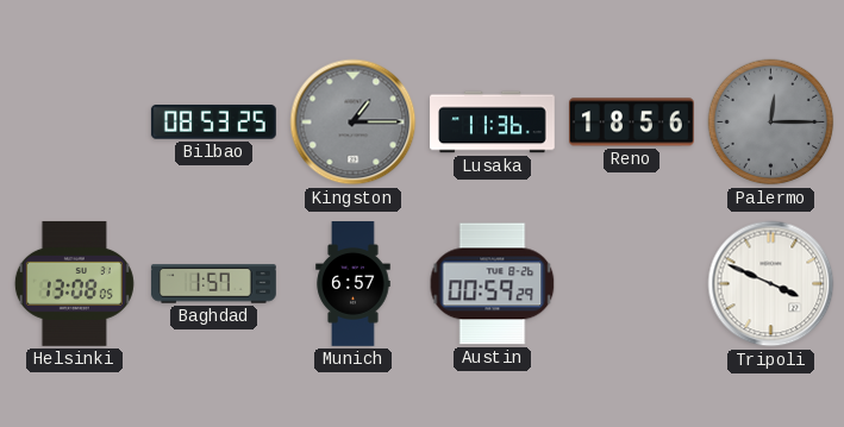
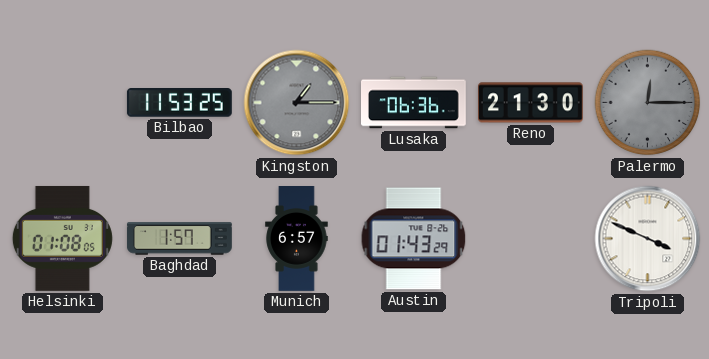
Bilbao: 08:53 -> 11:53 (179, 103)
Lusaka: 11:36 -> 06:36 (414, 103)
Reno: 18:56 -> 21:30 (530, 103)
Helsinki: 13:08 -> 01:08 (62, 238)
Austin: 00:59 -> 01:43 (414, 239)
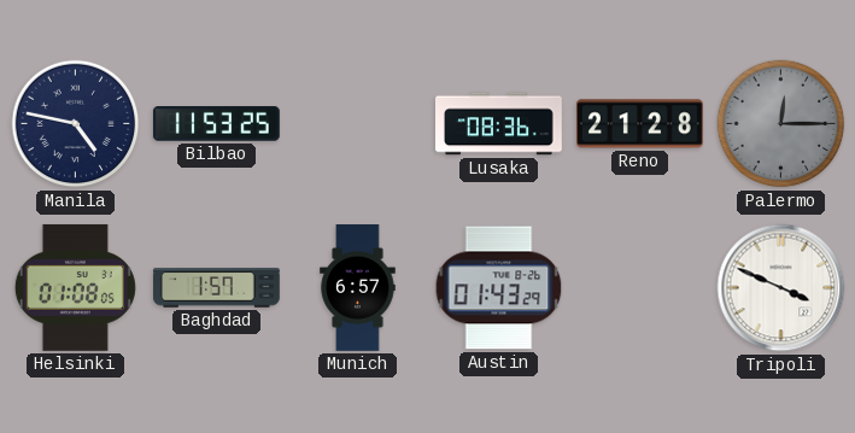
Manila: none -> 4:47 (76, 124)
Kingston: 1:15 -> none (297, 103)
Lusaka: 06:36 -> 08:36 (499, 124)
Reno: 21:30 -> 21:28 (639, 124)
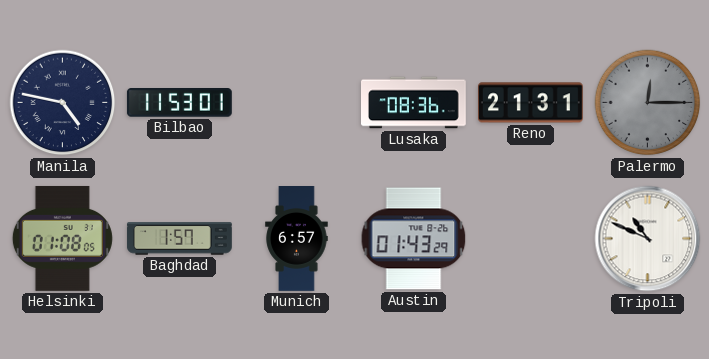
Bilbao: 11:53:25 -> 11:53:01 (179, 103)
Reno: 21:28 -> 21:31 (530, 103)
Tripoli: 3:49 -> 10:49 (648, 239)
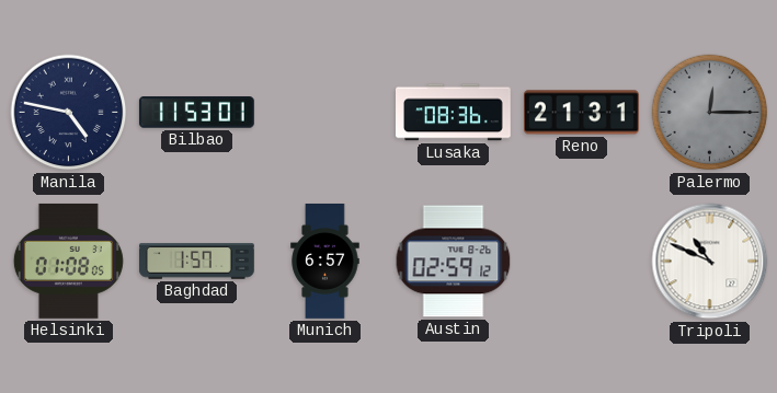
Austin: 01:43 -> 02:59 (454, 262)
